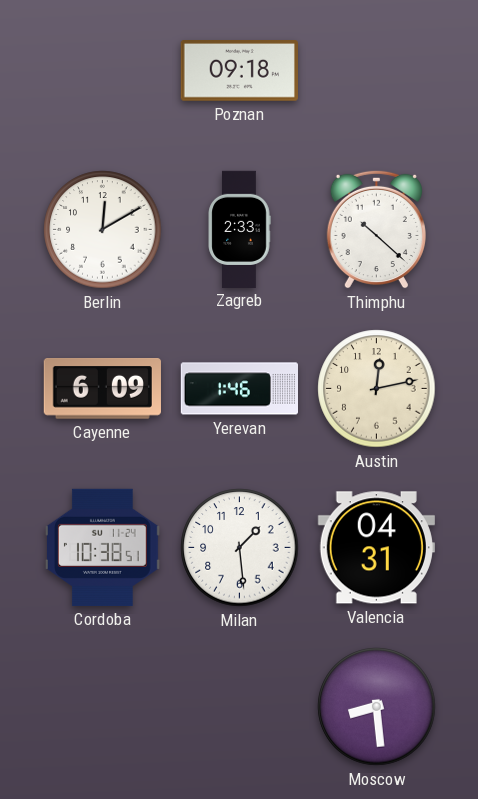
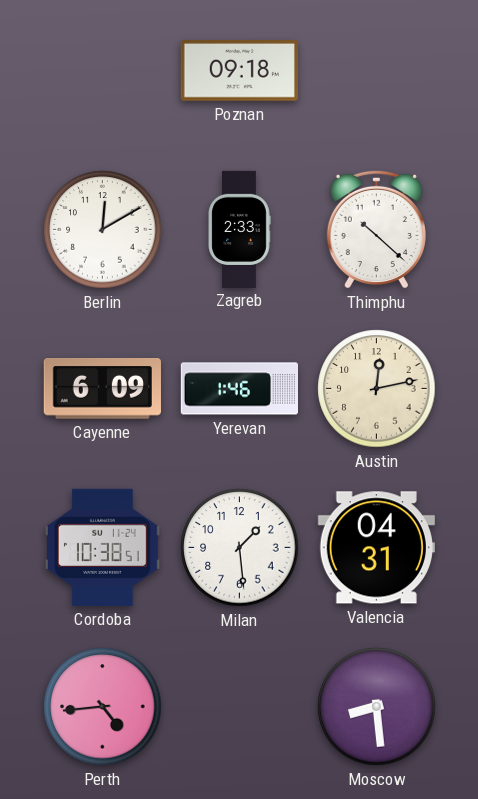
Perth: none -> 4:44 (103, 707)
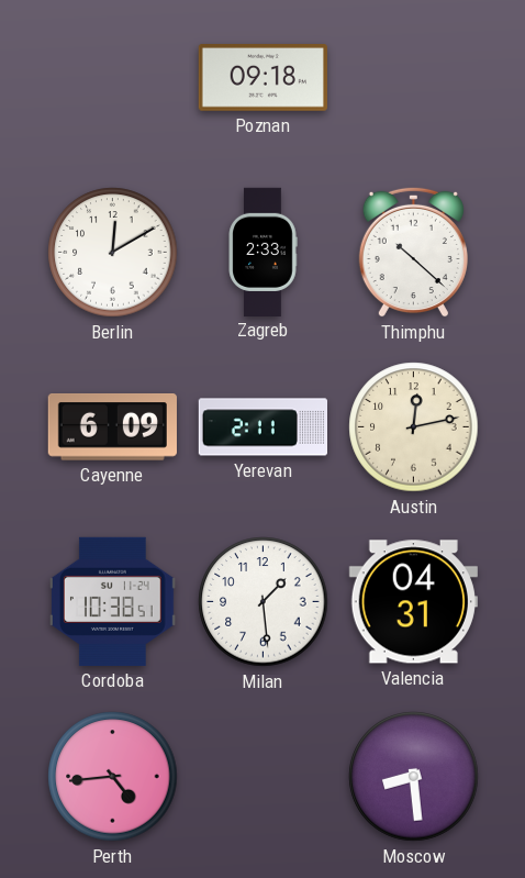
Yerevan: 1:46 -> 2:11 (262, 427)
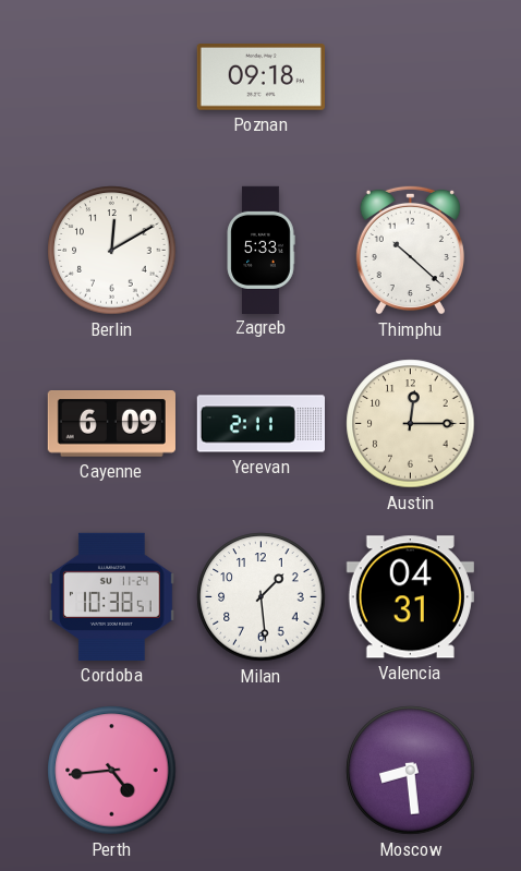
Zagreb: 2:33 -> 5:33 (260, 250)
Austin: 12:13 -> 12:15 (411, 424)
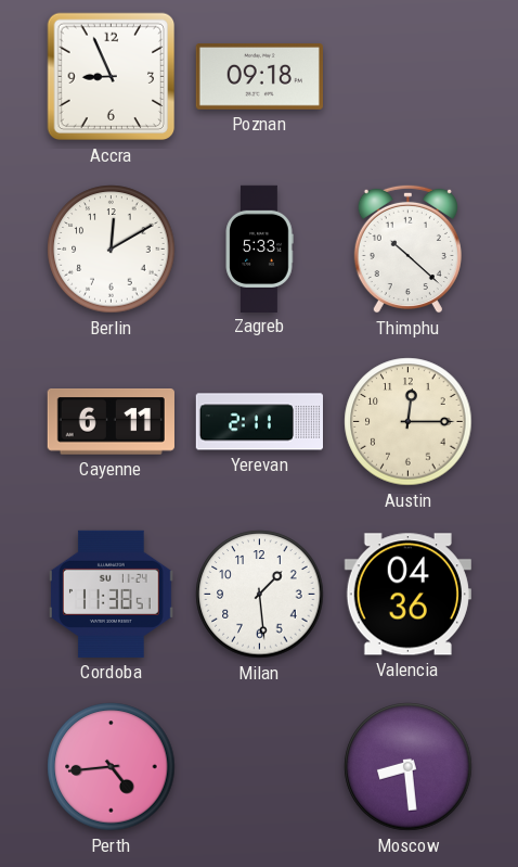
Accra: none -> 8:56 (112, 77)
Cayenne: 6:09 -> 6:11 (111, 422)
Cordoba: 10:38 -> 11:38 (112, 594)
Valencia: 04:31 -> 04:36 (407, 595)
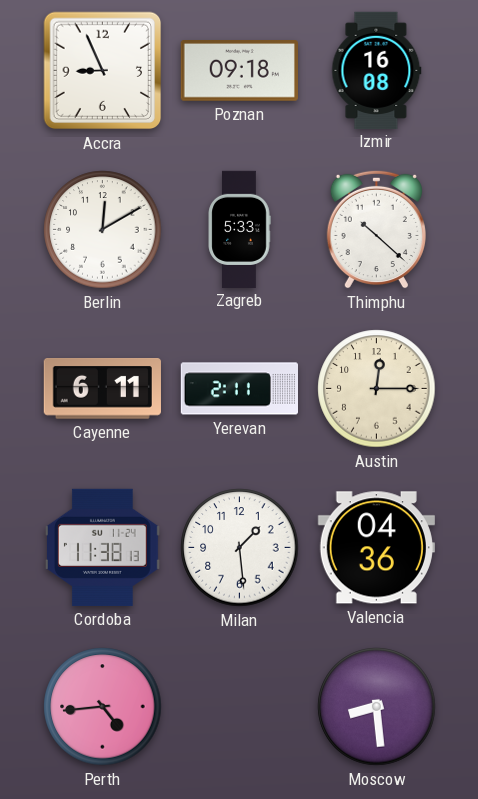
Izmir: none -> 16:08 (377, 70)
Cordoba: 11:38:51 -> 11:38:13 (103, 547)
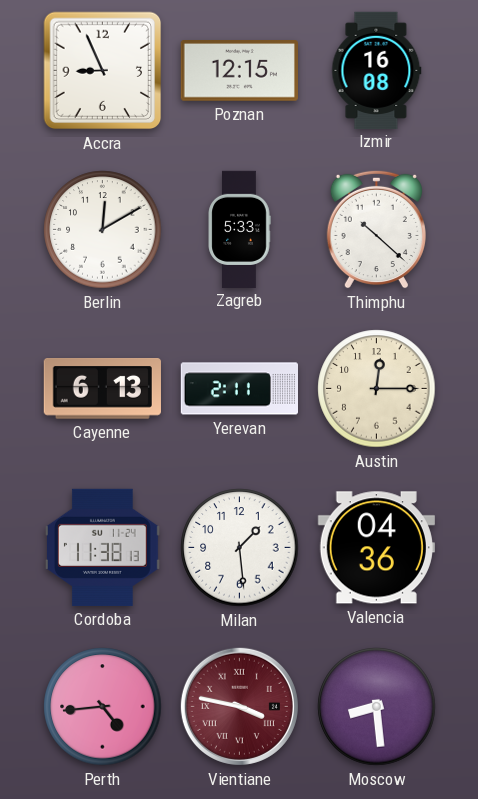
Poznan: 09:18 -> 12:15 (239, 71)
Cayenne: 6:11 -> 6:13 (102, 389)
Vientiane: none -> 3:47 (239, 706)
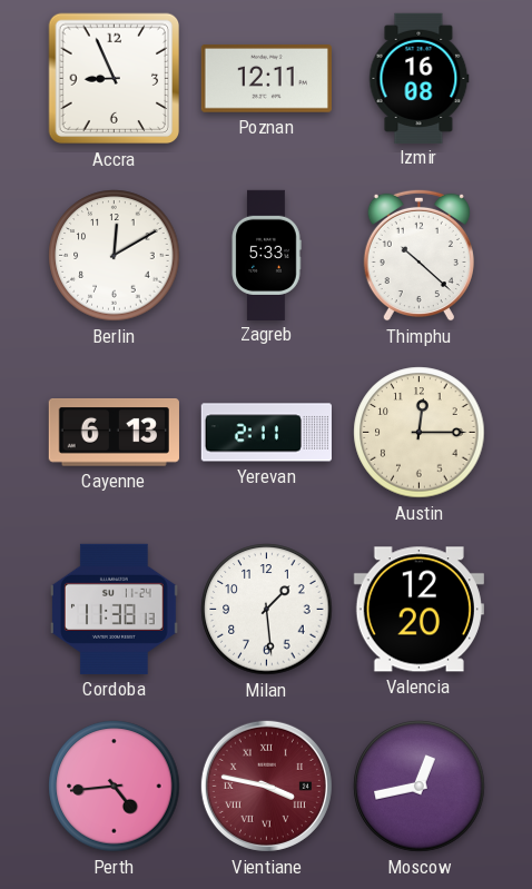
Poznan: 12:15 -> 12:11 (266, 79)
Valencia: 04:36 -> 12:20 (418, 610)
Moscow: 8:29 -> 12:43 (420, 787)
